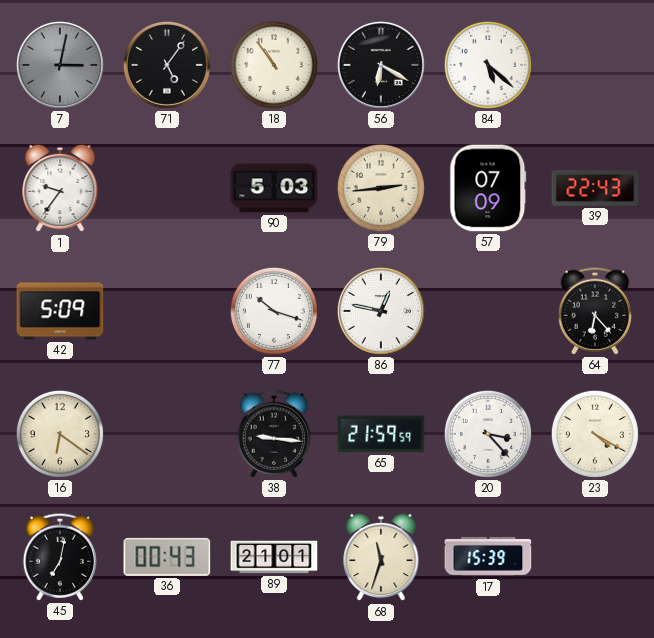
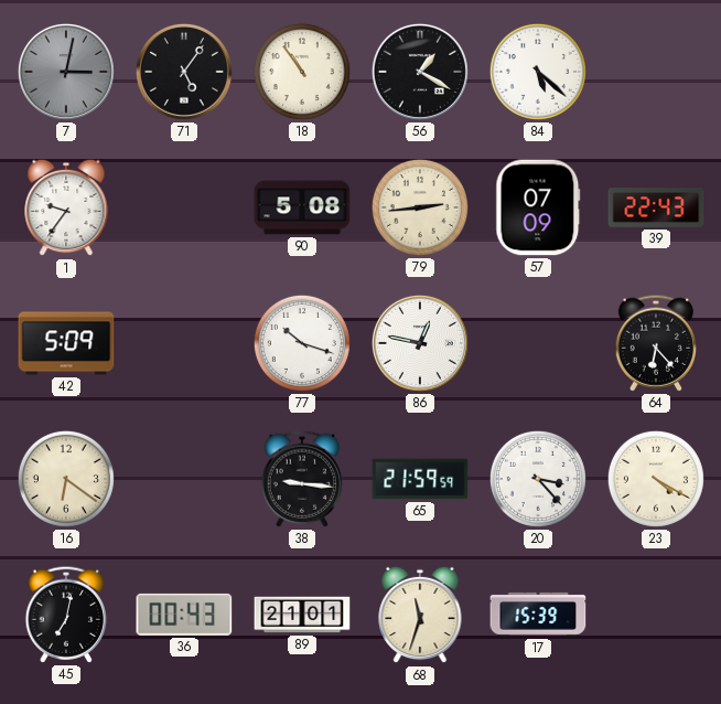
56: 6:20 -> 1:20 (420, 72)
90: 5:03 -> 5:08 (302, 207)
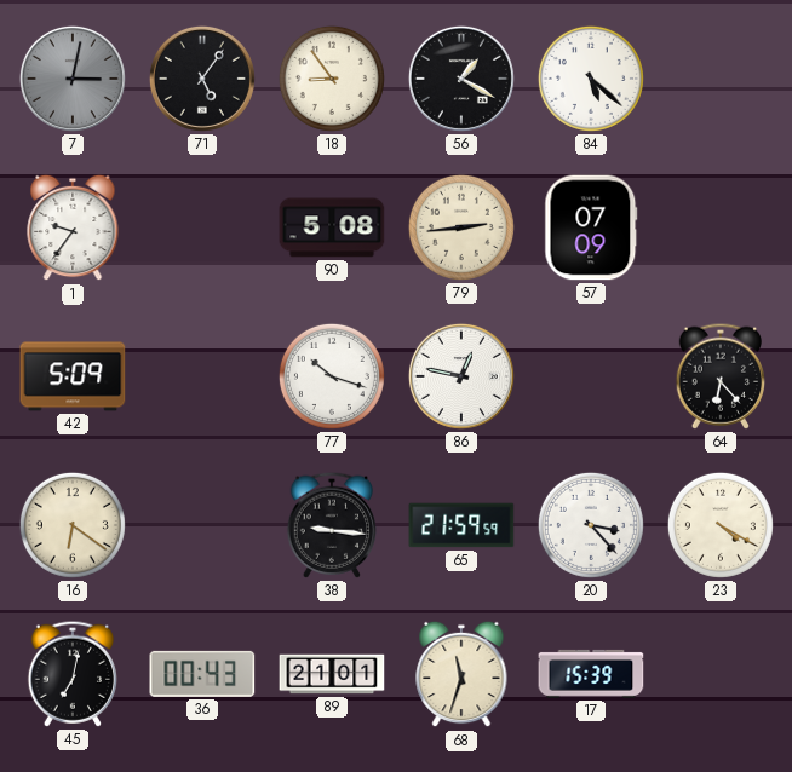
18: 10:54 -> 8:54 (332, 79)
39: 22:43 -> none (656, 209)
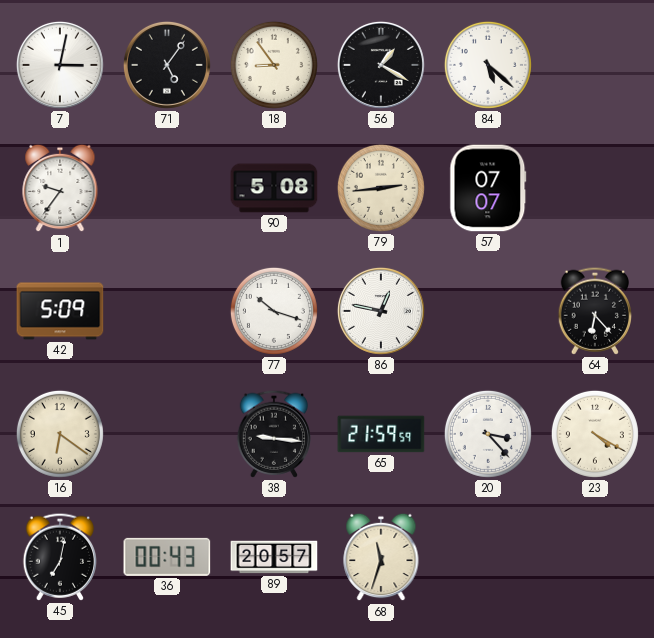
7 dial: grey -> white (60, 65)
57: 07:09 -> 07:07 (488, 188)
89: 21:01 -> 20:57 (274, 557)
17: 15:39 -> none (591, 674)
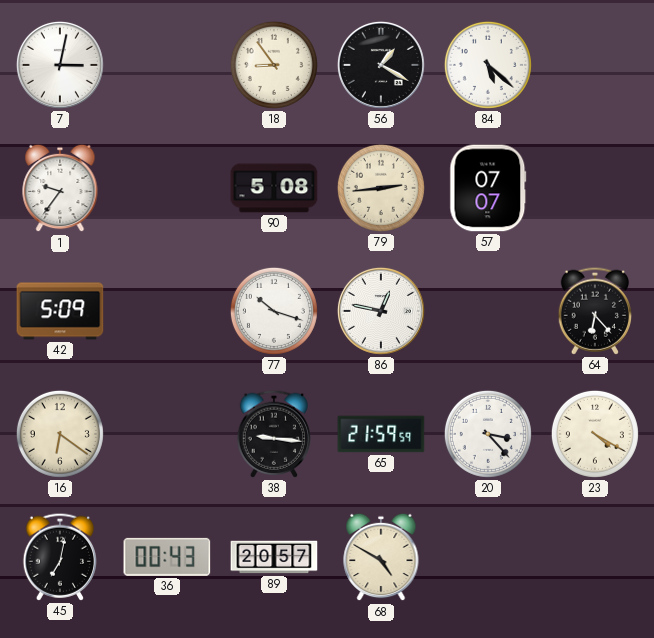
71: 5:06 -> none (167, 65)
68: 11:33 -> 4:50 (381, 557)
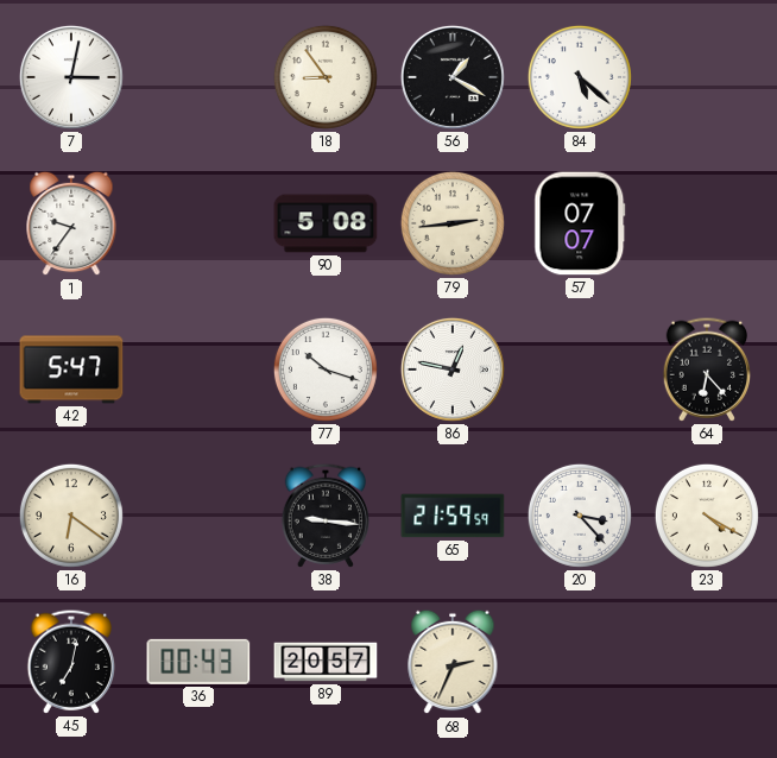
42: 5:09 -> 5:47 (71, 369)
68: 4:50 -> 2:34 (453, 662)
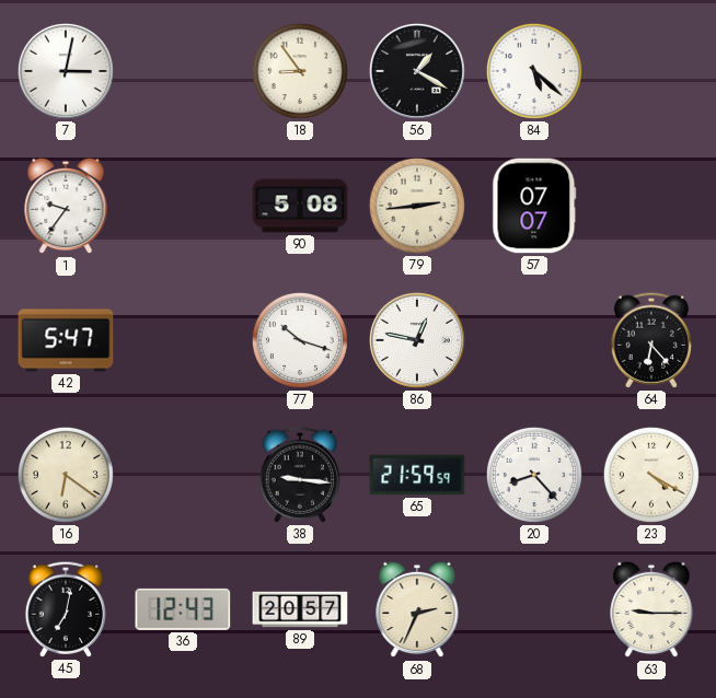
20: 3:23 -> 8:23 (534, 475)
36: 00:43 -> 12:43 (183, 609)
63: none -> 9:15 (651, 609)
